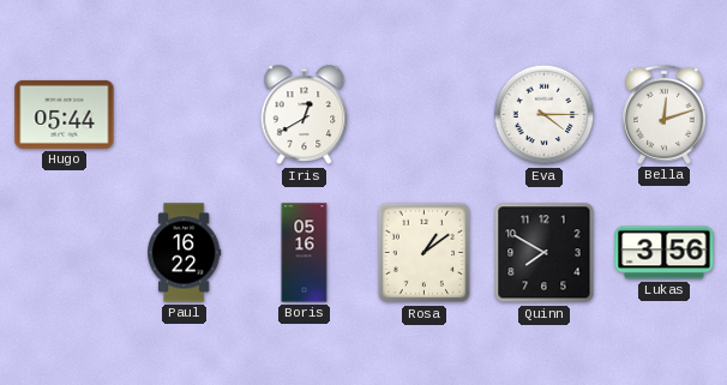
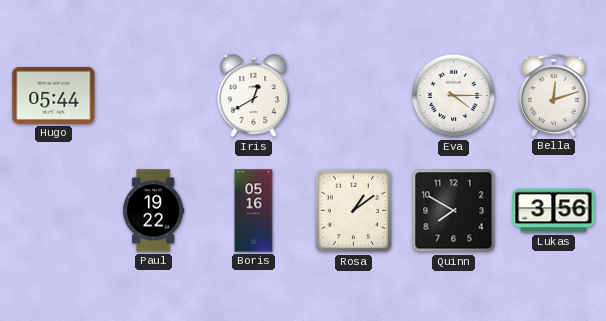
Paul: 16:22 -> 19:22 (154, 211)
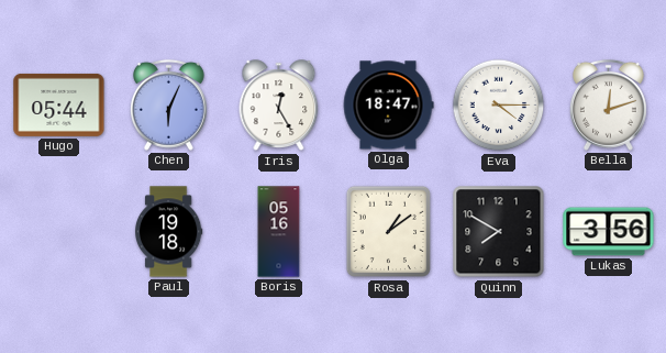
Chen: none -> 6:04 (168, 104)
Iris: 12:40 -> 12:25 (279, 106)
Olga: none -> 18:47 (388, 106)
Paul: 19:22 -> 19:18 (169, 232)
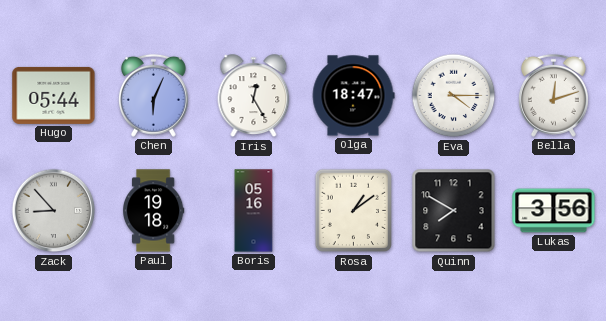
Zack: none -> 8:53 (54, 211)
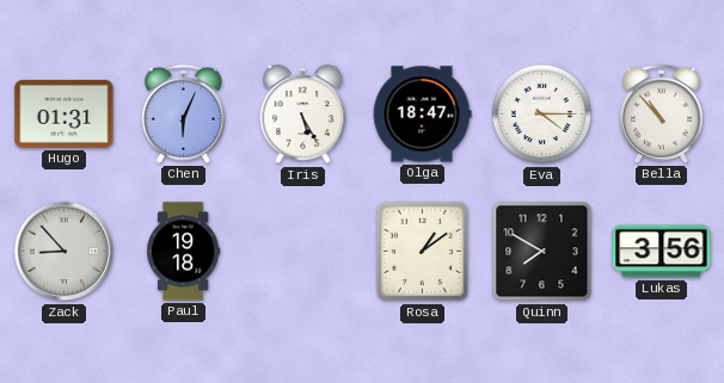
Hugo: 05:44 -> 01:31 (65, 113)
Iris: 12:25 -> 5:25 (303, 115)
Bella: 12:12 -> 10:53 (661, 113)
Boris: 05:16 -> none (254, 211)
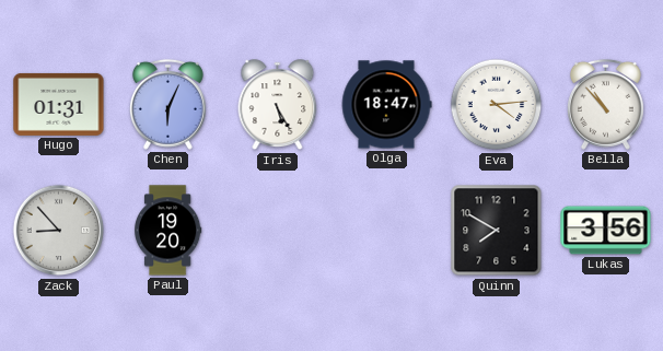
Eva: 4:15 -> 4:14 (497, 105)
Paul: 19:18 -> 19:20 (168, 231)
Rosa: 1:09 -> none (422, 252)
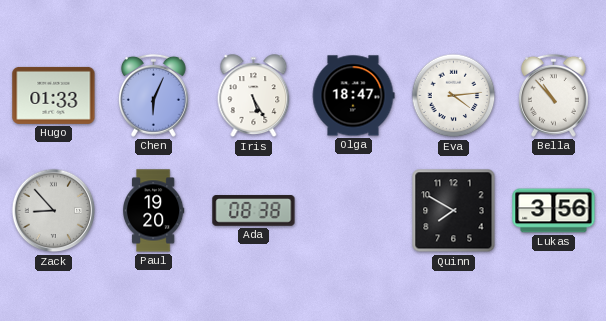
Hugo: 01:31 -> 01:33 (54, 95)
Ada: none -> 08:38 (254, 211)
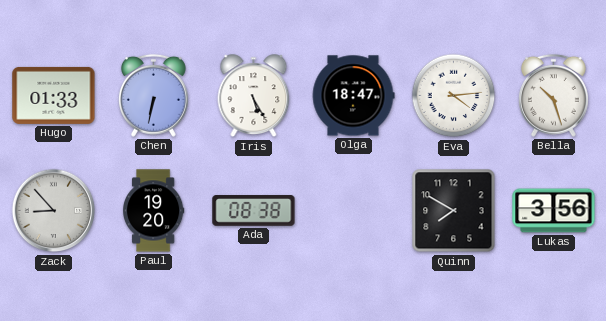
Chen: 6:04 -> 6:32 (153, 95)
Bella: 10:53 -> 10:27 (553, 95)
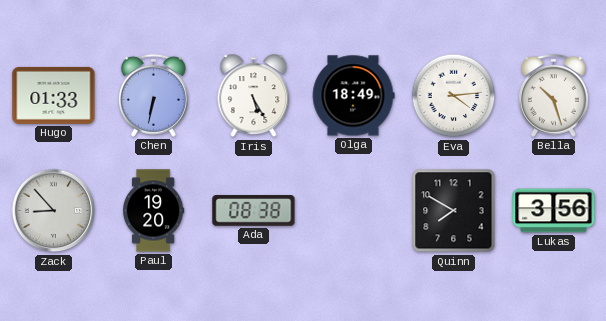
Olga: 18:47 -> 18:49 (353, 96)
